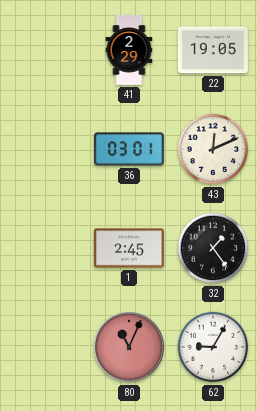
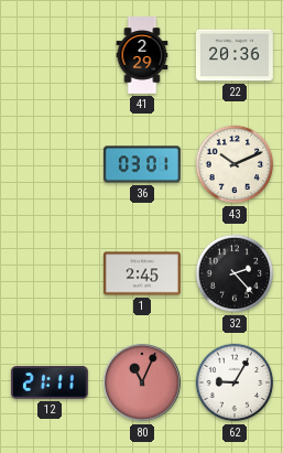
22: 19:05 -> 20:36 (235, 55)
43: 12:11 -> 10:11 (235, 164)
32: 1:24 -> 2:23 (235, 273)
12: none -> 21:11 (50, 382)
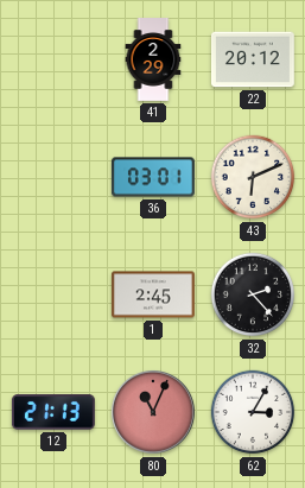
22: 20:36 -> 20:12 (253, 59)
43: 10:11 -> 6:11 (253, 177)
12: 21:11 -> 21:13 (53, 412)
62: 9:05 -> 3:05 (253, 412)
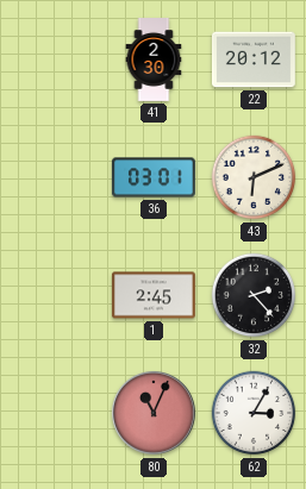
41: 2:29 -> 2:30 (154, 61)
12: 21:13 -> none (53, 412)
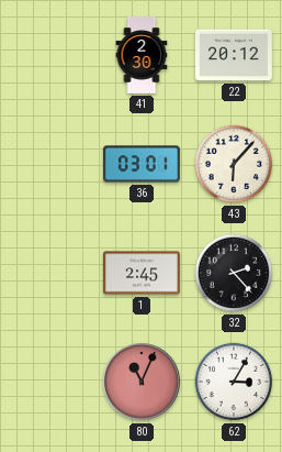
43: 6:11 -> 6:07 (234, 164)
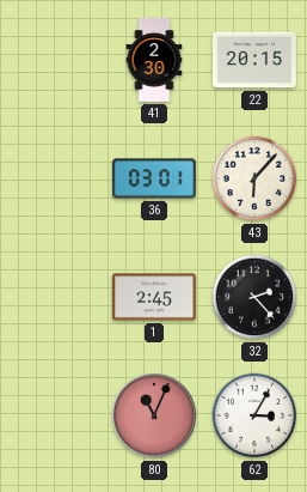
22: 20:12 -> 20:15 (254, 60)
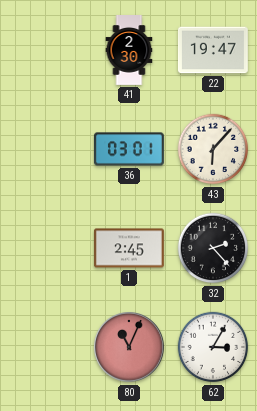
22: 20:15 -> 19:47 (213, 50)
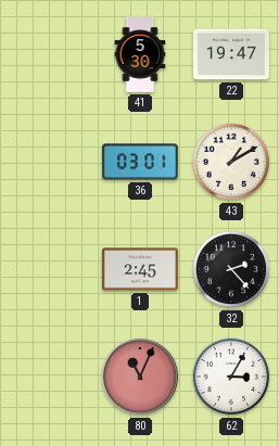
41: 2:30 -> 5:30 (140, 55)
43: 6:07 -> 1:10 (231, 162)
